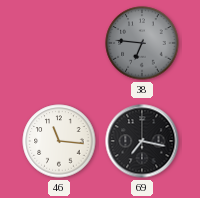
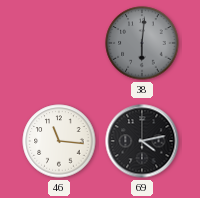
38: 6:46 -> 6:01 (142, 43)
69: 7:17 -> 4:13 (142, 141)
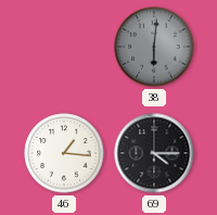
46: 11:16 -> 1:16 (64, 153)
69: 4:13 -> 4:15 (154, 153)
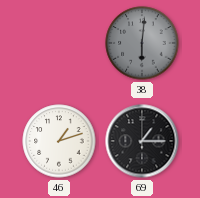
46: 1:16 -> 1:12 (59, 141)
69: 4:15 -> 1:15 (142, 141)
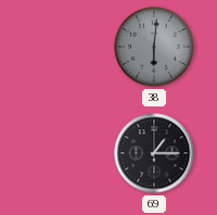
46: 1:12 -> none (59, 141)
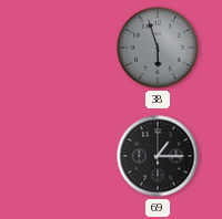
38: 6:01 -> 5:57 (158, 48)
